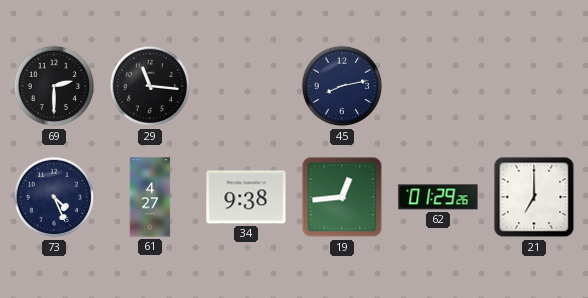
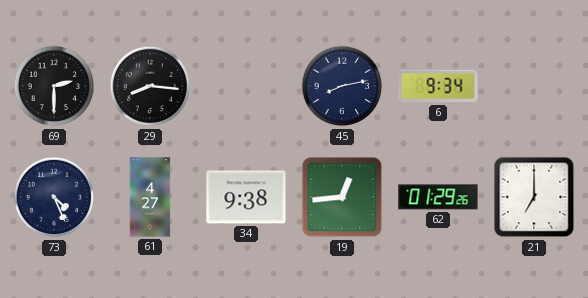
29: 11:16 -> 8:16 (150, 86)
6: none -> 9:34 (438, 86)
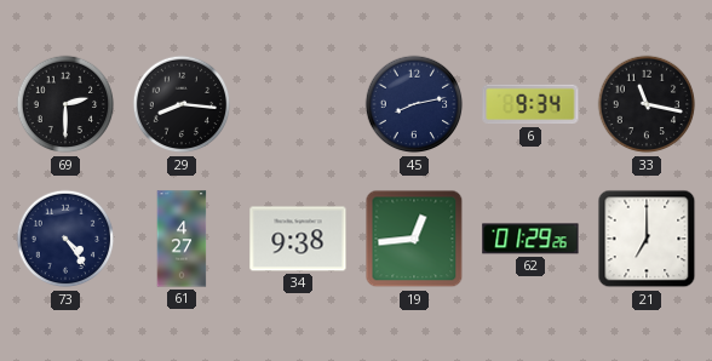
33: none -> 11:17 (647, 104)
73: 4:26 -> 4:24 (65, 239)
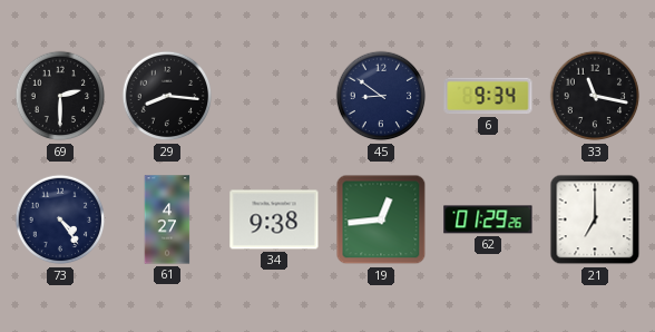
45: 8:13 -> 8:51 (381, 96)
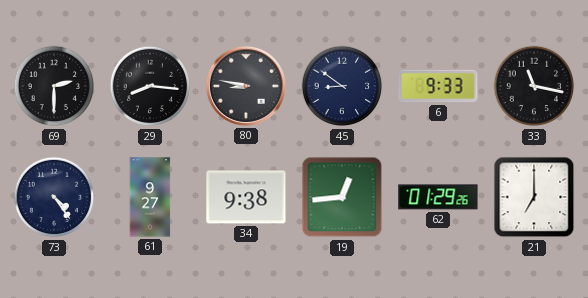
80: none -> 8:47 (246, 86)
6: 9:34 -> 9:33 (438, 86)
61: 4:27 -> 9:27 (150, 197)
